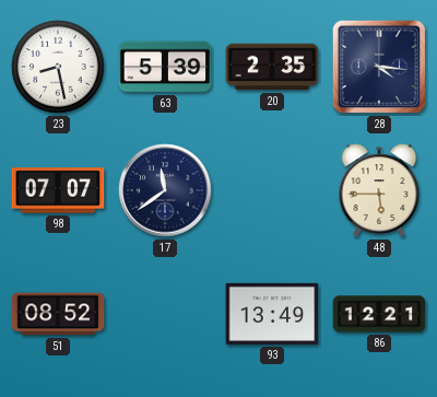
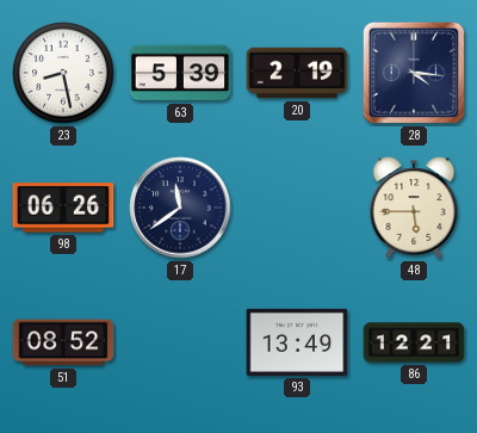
20: 2:35 -> 2:19 (297, 73)
98: 07:07 -> 06:26 (63, 208)
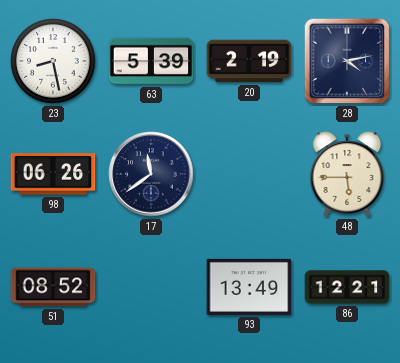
28: 4:16 -> 4:13 (347, 61)
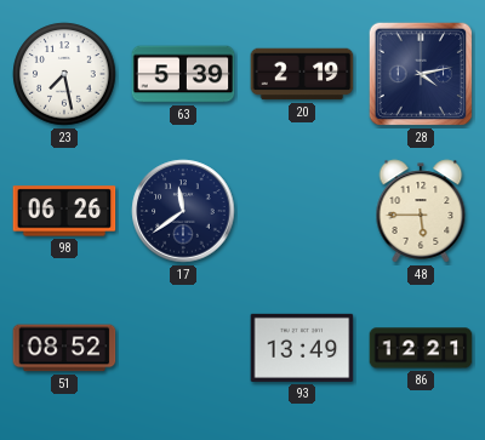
23: 8:28 -> 7:28 (64, 74)
